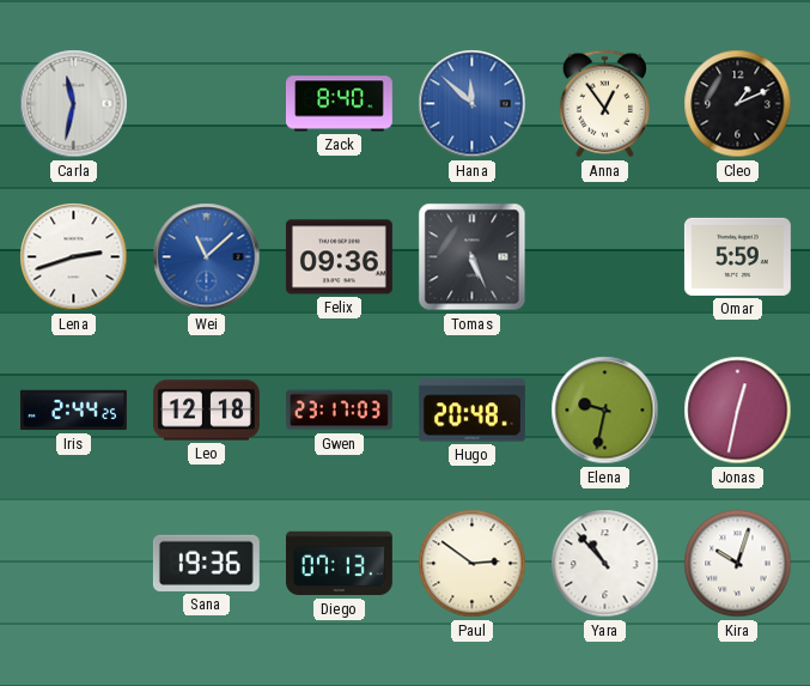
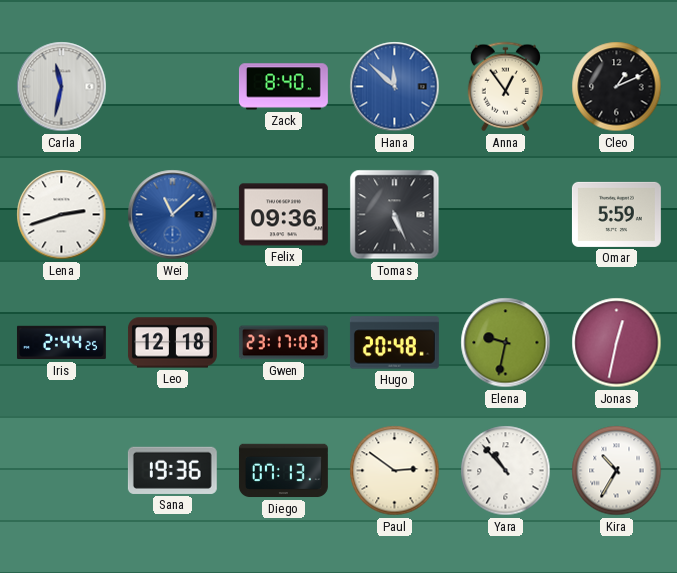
Kira: 10:03 -> 10:35 (617, 471)
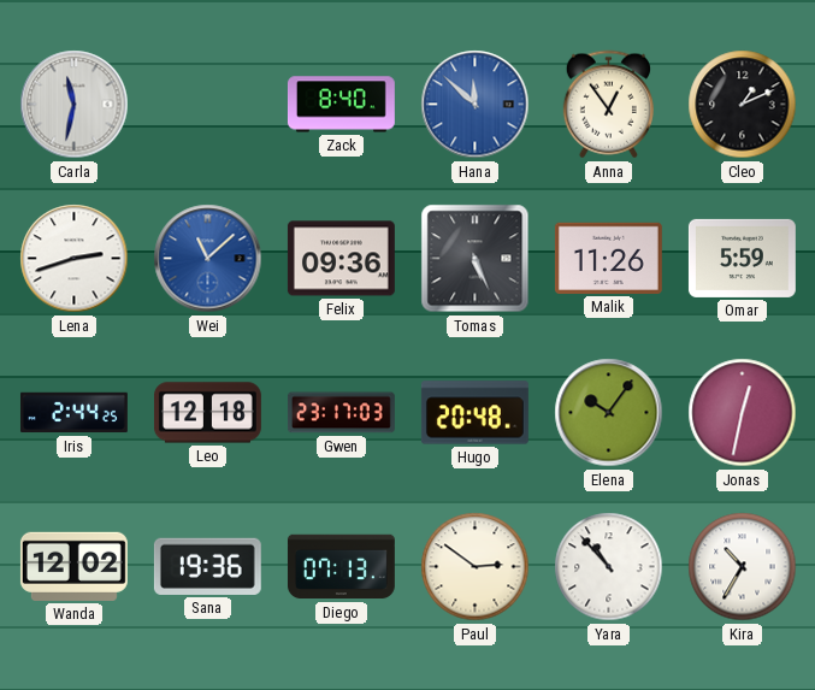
Malik: none -> 11:26 (608, 258)
Elena: 9:32 -> 10:06 (609, 413)
Wanda: none -> 12:02 (73, 566)
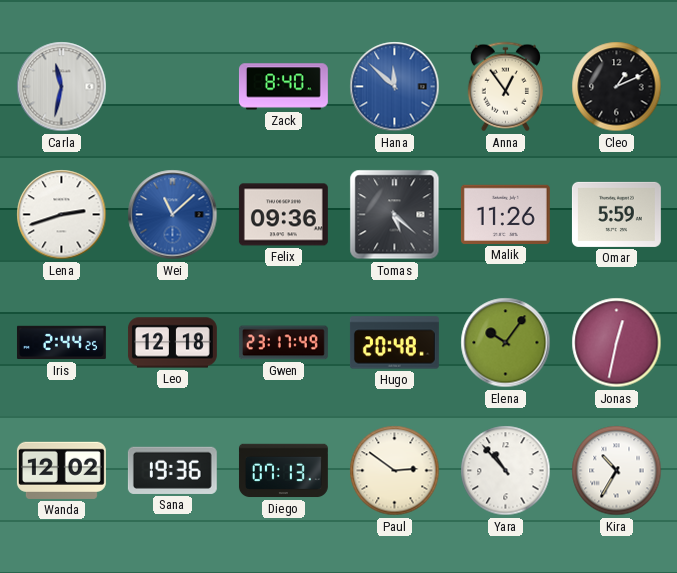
Tomas: 5:26 -> 5:22 (395, 215)
Gwen: 23:17:03 -> 23:17:49 (283, 343)
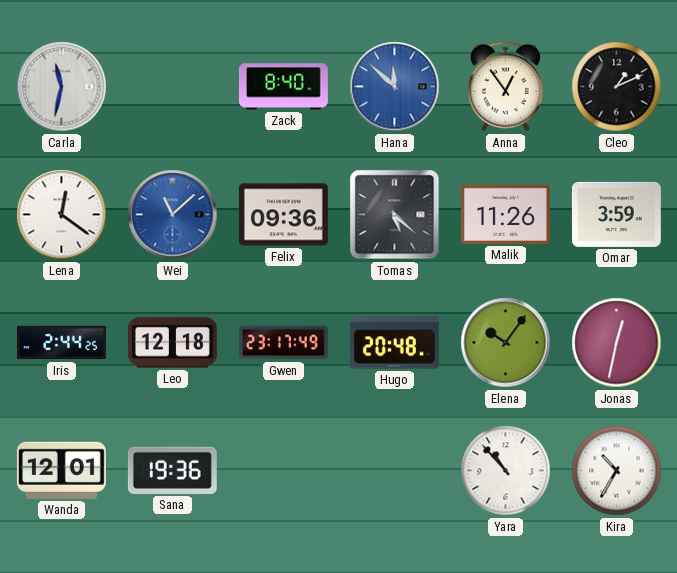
Lena: 2:42 -> 12:21 (62, 215)
Omar: 5:59 -> 3:59 (616, 214)
Wanda: 12:02 -> 12:01 (61, 470)
Diego: 07:13 -> none (283, 471)
Paul: 2:51 -> none (395, 471)
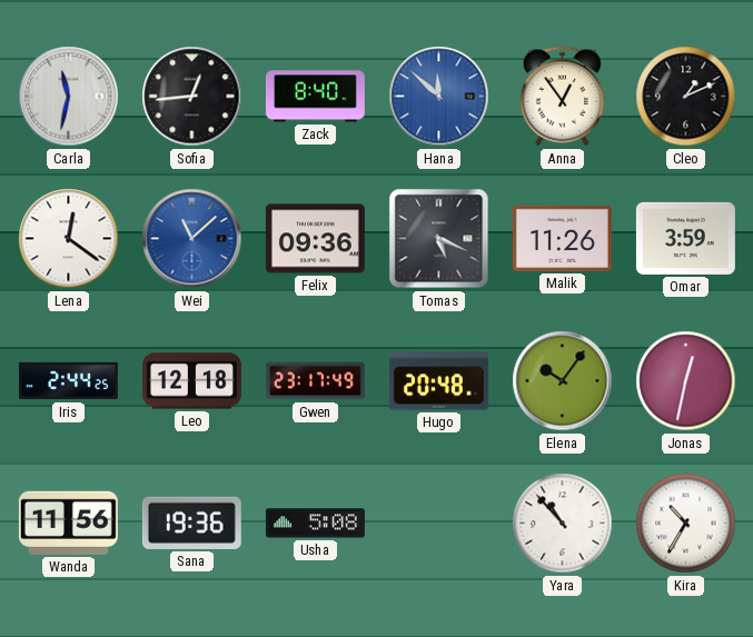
Sofia: none -> 12:44 (192, 97)
Tomas: 5:22 -> 5:19 (439, 239)
Wanda: 12:01 -> 11:56 (68, 522)
Usha: none -> 5:08 (315, 524)
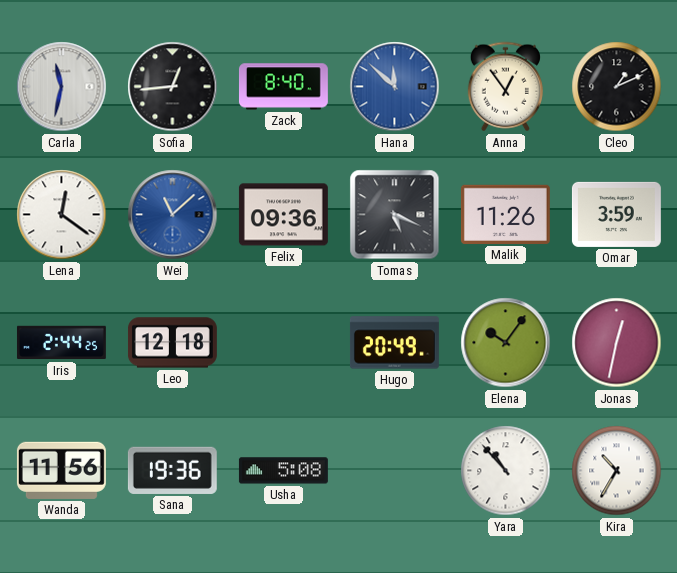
Gwen: 23:17 -> none (315, 381)
Hugo: 20:48 -> 20:49 (394, 343)
